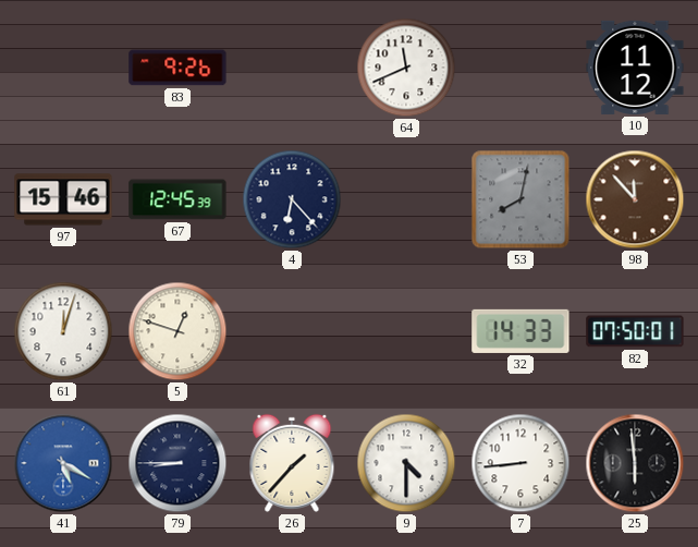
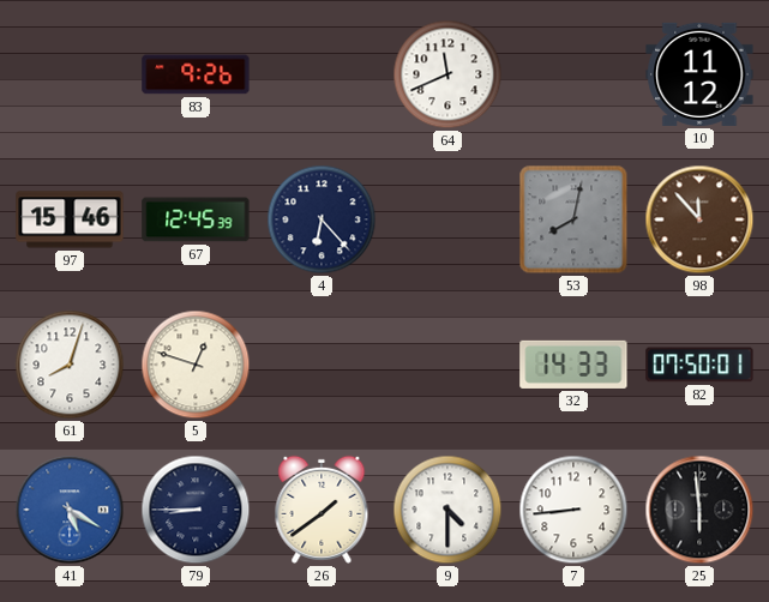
61: 12:03 -> 8:03 (70, 365)
26: 1:37 -> 1:39 (322, 510)
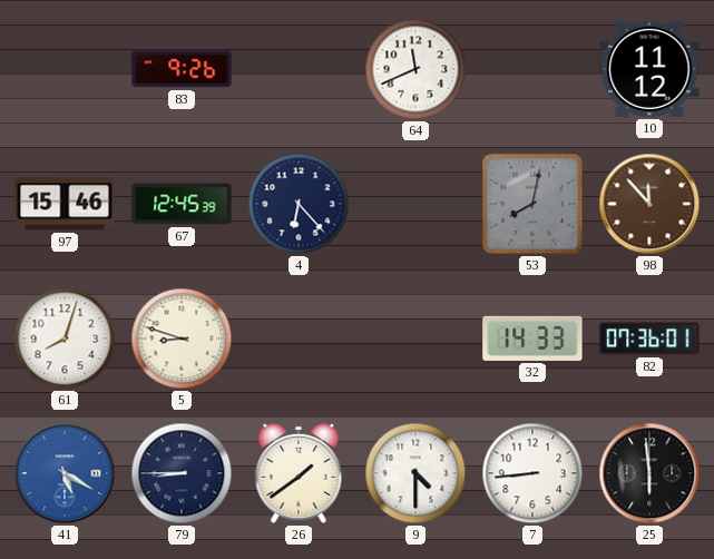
5: 12:48 -> 8:48 (182, 339)
82: 07:50 -> 07:36 (649, 339)
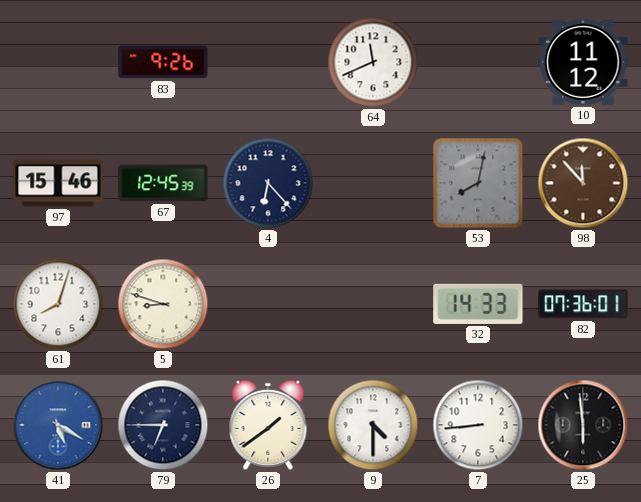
79: 8:45 -> 6:45 (163, 425)
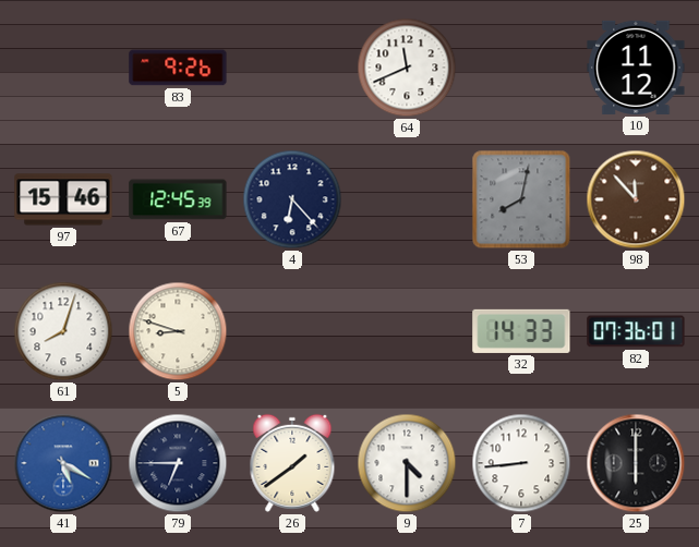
25: 5:59 -> 6:00 (636, 463)
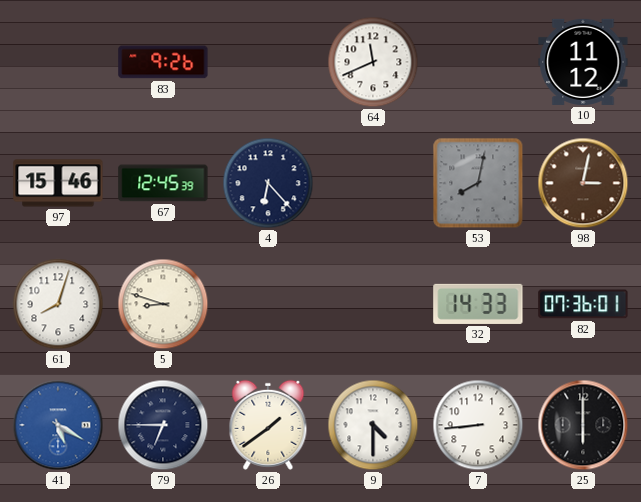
98: 11:53 -> 3:02 (583, 183)
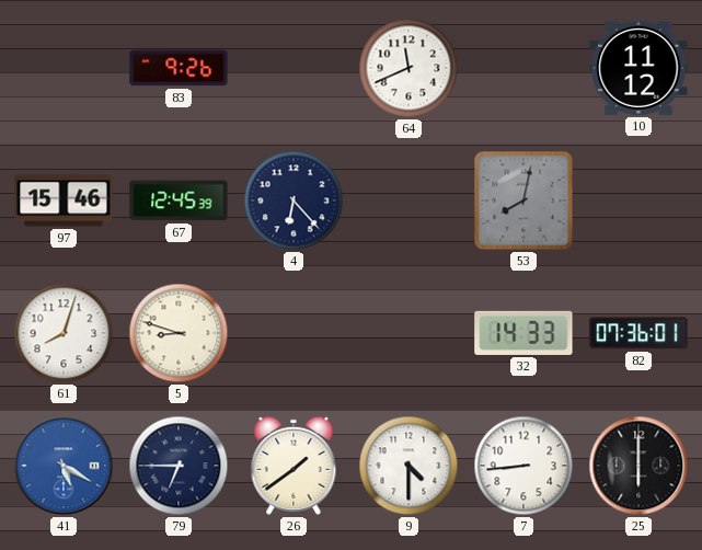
98: 3:02 -> none (583, 183)
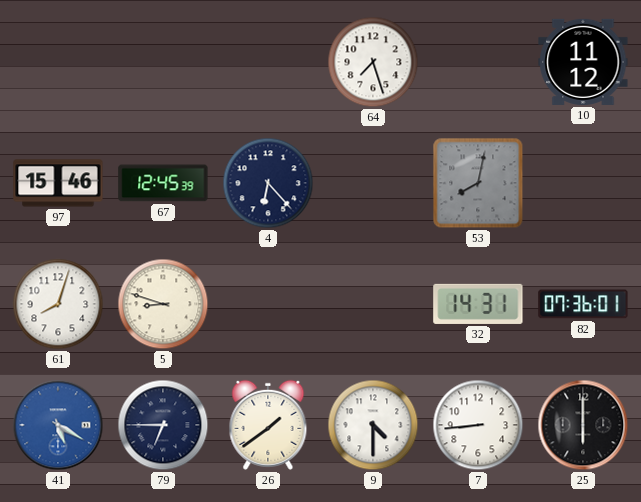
83: 9:26 -> none (179, 68)
64: 11:41 -> 7:27 (373, 62)
32: 14:33 -> 14:31 (478, 304)
